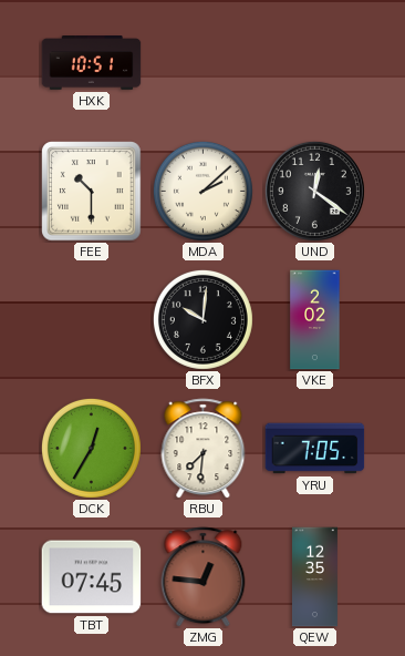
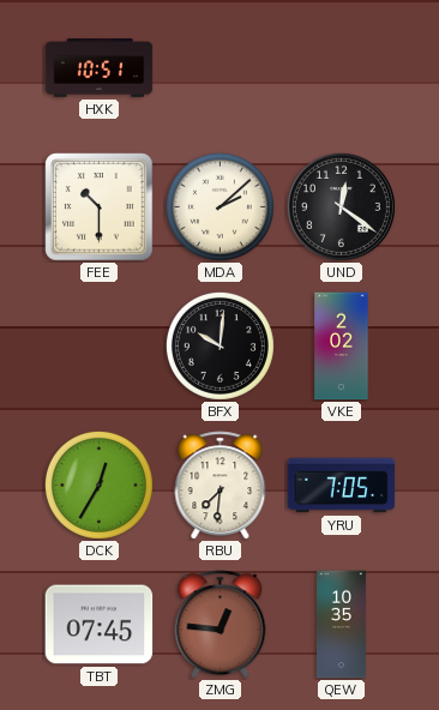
QEW: 12:35 -> 10:35 (341, 625)
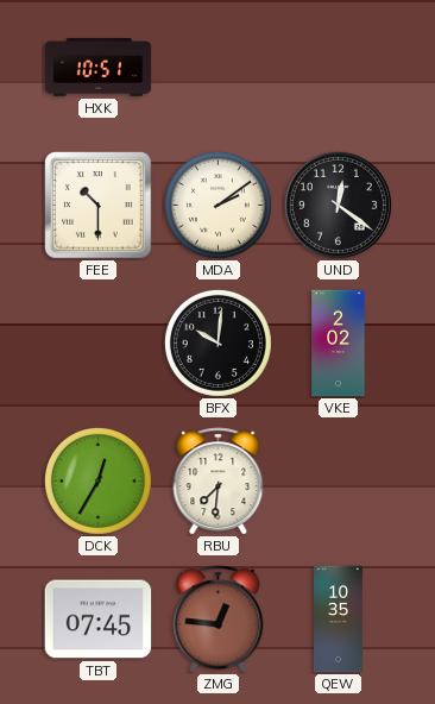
MDA: 2:08 -> 2:09 (218, 205)
YRU: 7:05 -> none (342, 486)
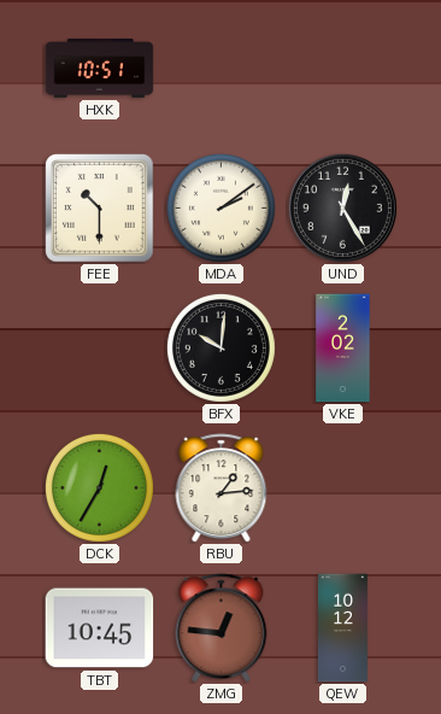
UND: 12:21 -> 12:25 (342, 207)
RBU: 7:31 -> 1:14 (222, 488)
TBT: 07:45 -> 10:45 (100, 628)
QEW: 10:35 -> 10:12 (342, 628)
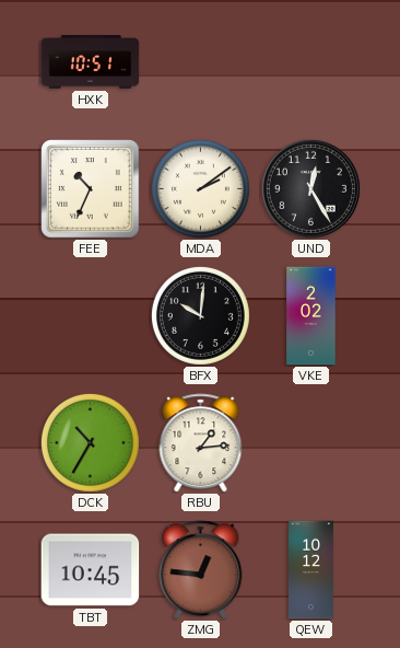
FEE: 10:30 -> 10:34 (91, 189)
DCK: 12:35 -> 10:35 (90, 442)
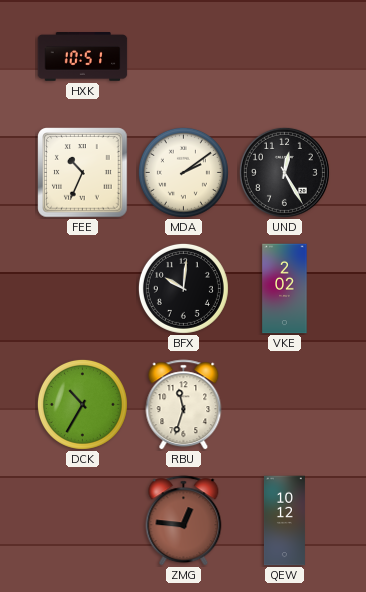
RBU: 1:14 -> 11:33 (184, 405)
TBT: 10:45 -> none (91, 570)
